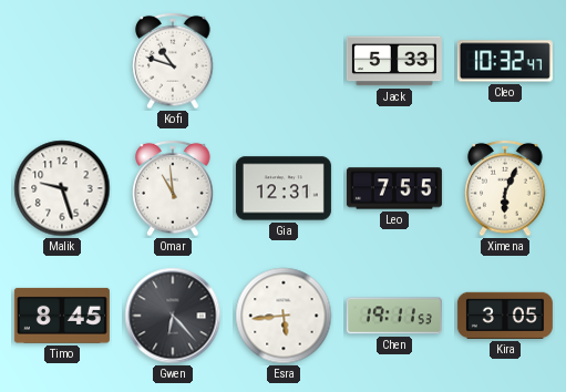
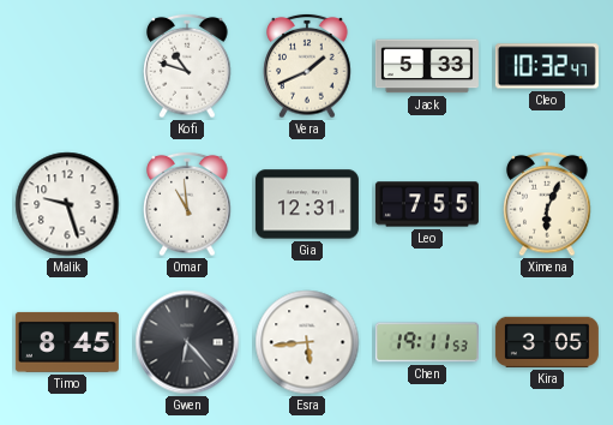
Vera: none -> 1:41 (307, 66)
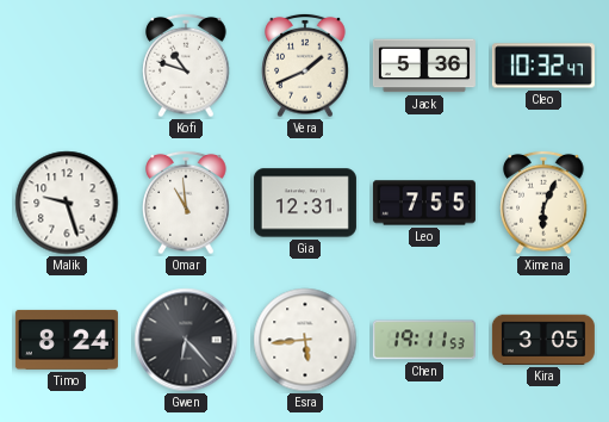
Jack: 5:33 -> 5:36 (424, 66)
Timo: 8:45 -> 8:24 (67, 340)
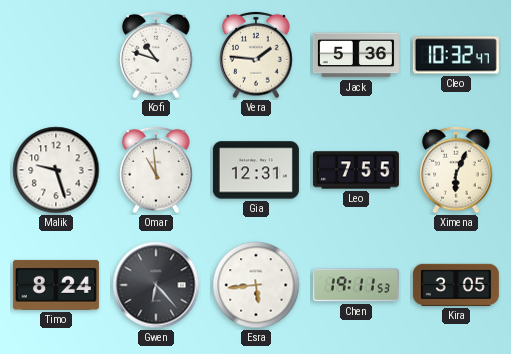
Vera: 1:41 -> 1:46 (256, 55)
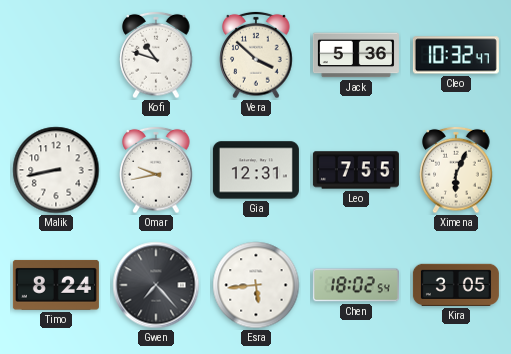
Vera: 1:46 -> 3:52 (256, 55)
Malik: 9:27 -> 8:43 (56, 170)
Omar: 10:59 -> 9:43 (156, 170)
Gwen: 6:23 -> 7:23 (156, 285)
Chen: 19:11 -> 18:02 (356, 285)
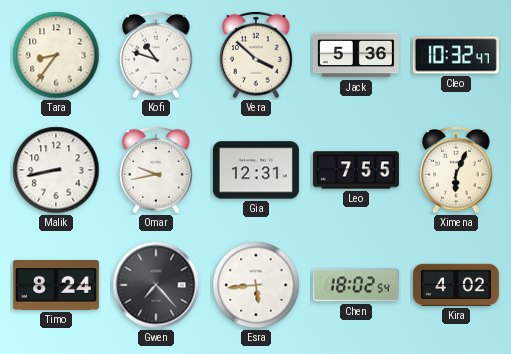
Tara: none -> 8:36 (56, 55)
Kira: 3:05 -> 4:02 (456, 285)
